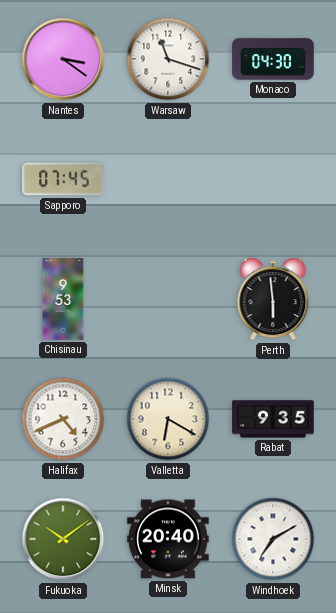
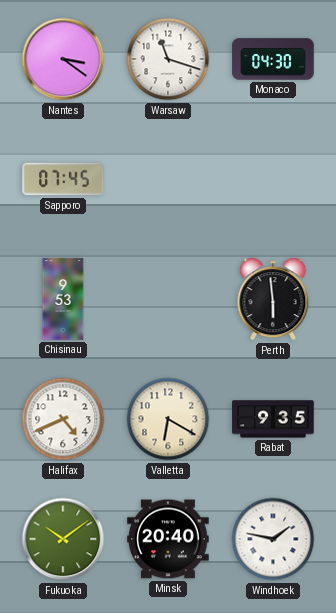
Windhoek: 7:10 -> 1:47 (273, 539)
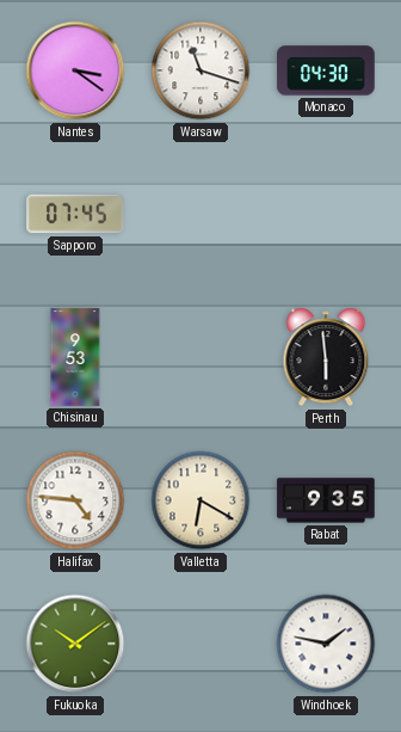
Halifax: 4:41 -> 4:46 (75, 500)
Minsk: 20:40 -> none (168, 539)
